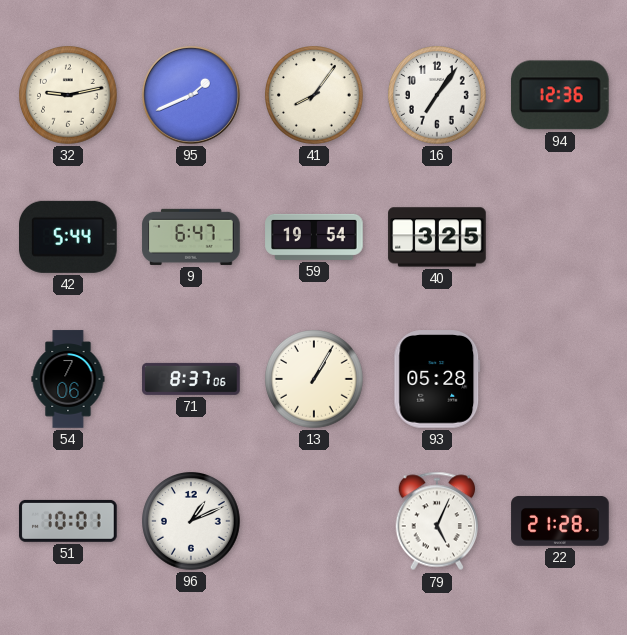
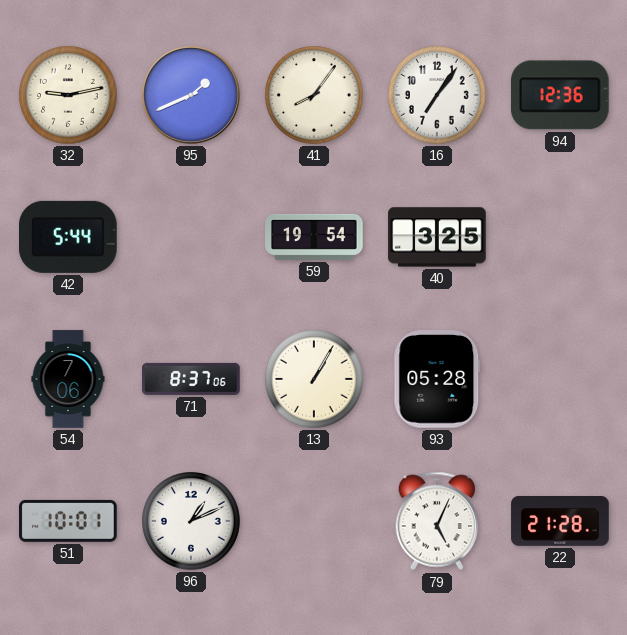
9: 6:47 -> none (191, 237)
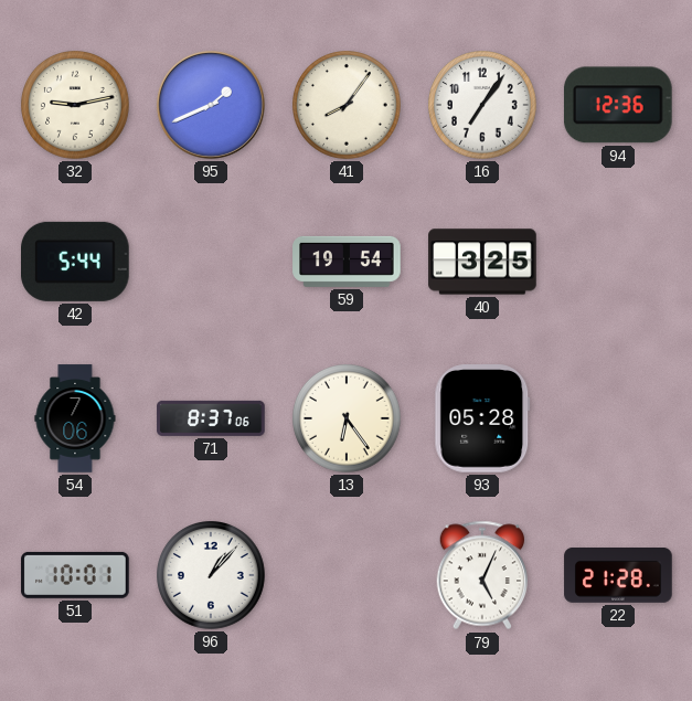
13: 1:05 -> 6:24 (348, 419)
96: 1:11 -> 1:07 (212, 576)
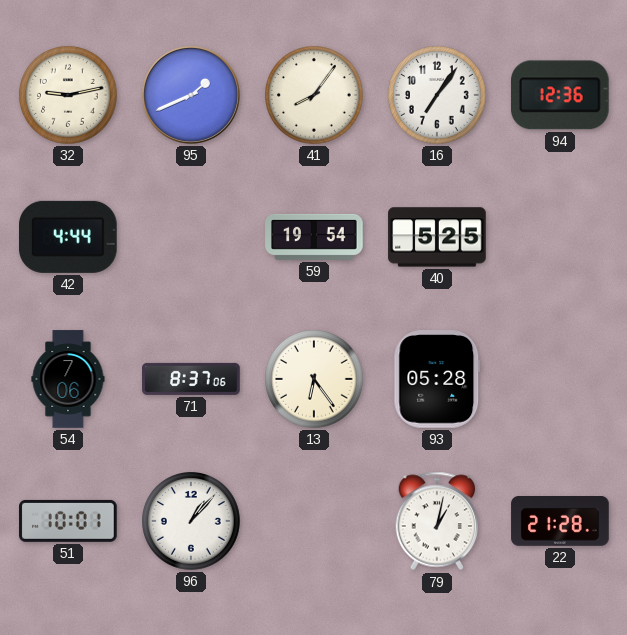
42: 5:44 -> 4:44 (69, 237)
40: 3:25 -> 5:25 (437, 237)
79: 5:04 -> 1:02 (437, 521)
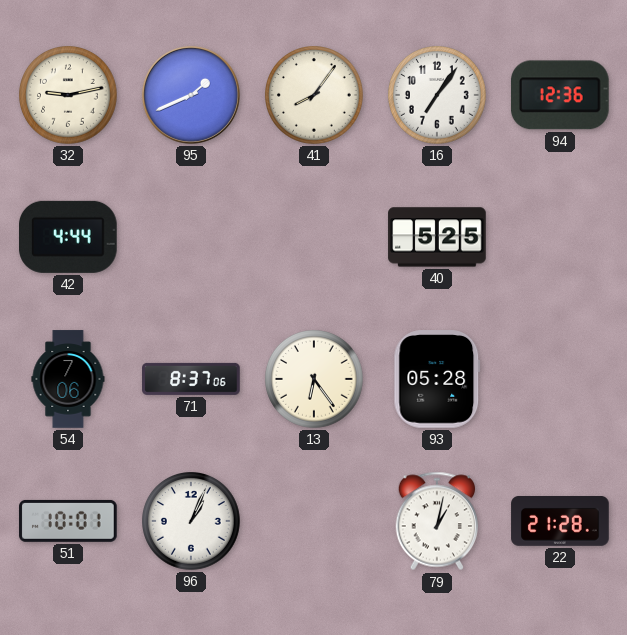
59: 19:54 -> none (314, 237)
96: 1:07 -> 1:04 (192, 522)
